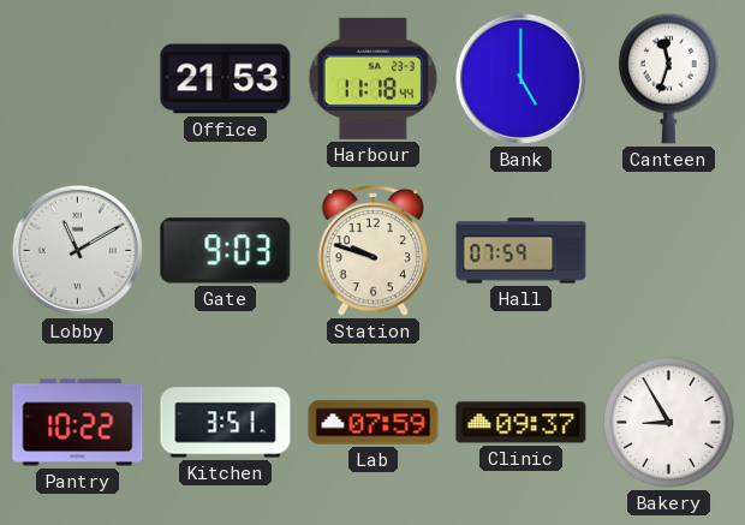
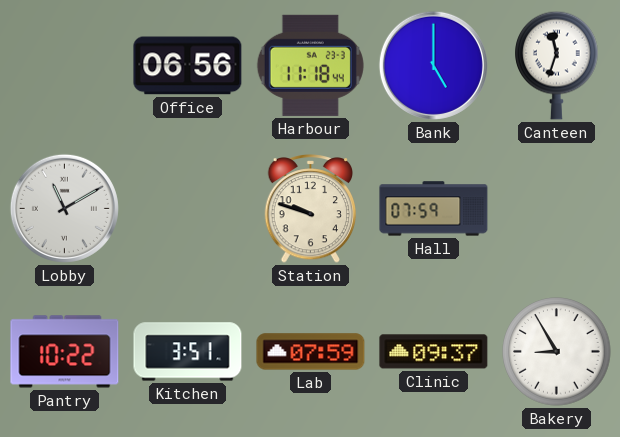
Office: 21:53 -> 06:56 (188, 66)
Gate: 9:03 -> none (226, 251)
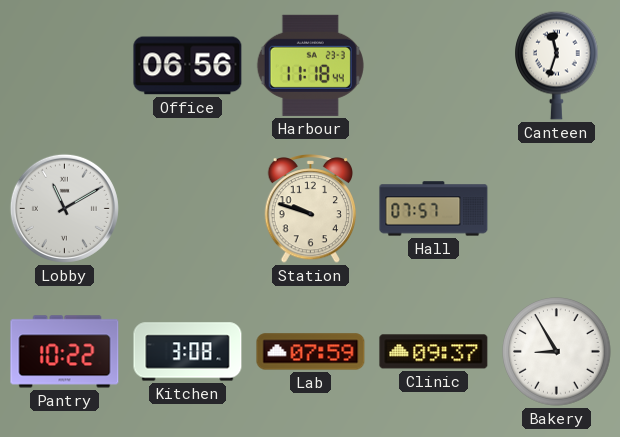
Bank: 5:00 -> none (433, 65)
Hall: 07:59 -> 07:57 (434, 209)
Kitchen: 3:51 -> 3:08 (188, 352)
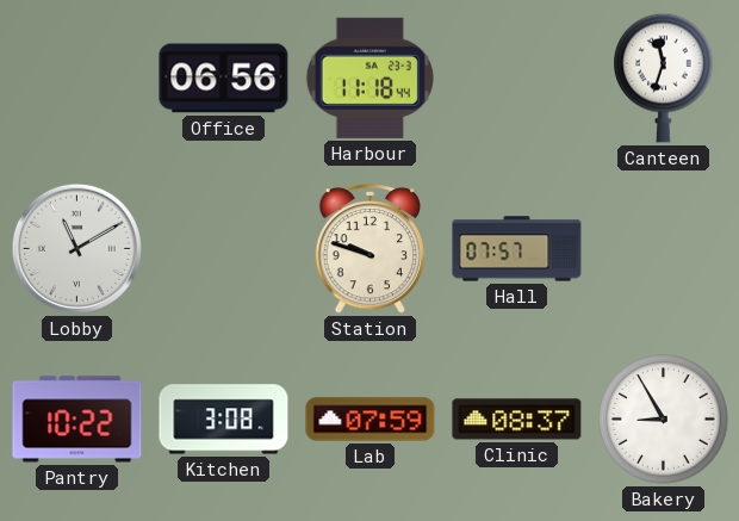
Clinic: 09:37 -> 08:37 (517, 420)
